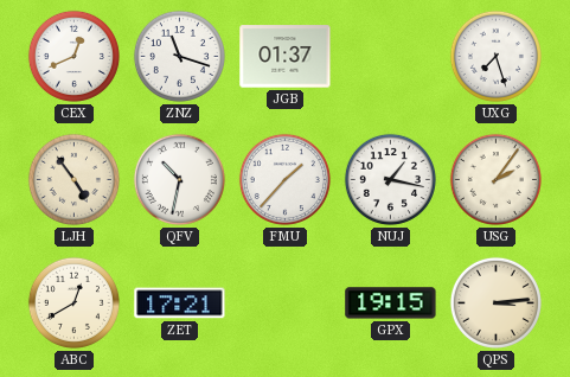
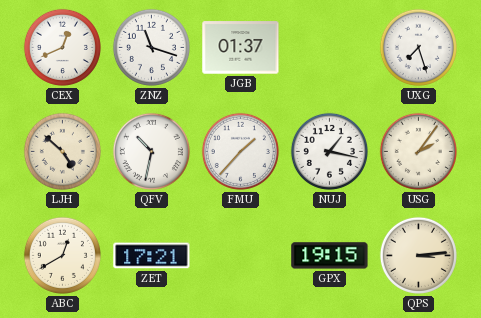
LJH: 4:54 -> 4:52 (62, 151)
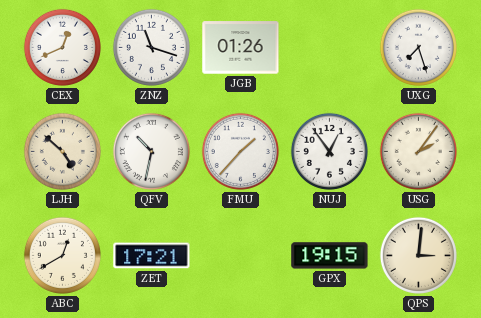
JGB: 01:37 -> 01:26 (241, 48)
NUJ: 1:17 -> 12:54 (329, 151)
QPS: 3:14 -> 3:01 (418, 255)
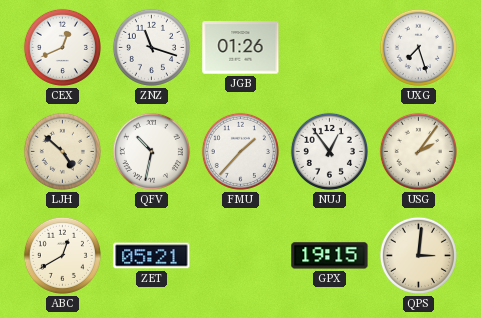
ZET: 17:21 -> 05:21 (152, 256)
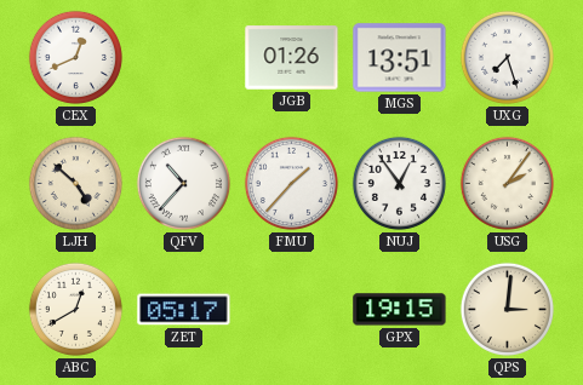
ZNZ: 11:18 -> none (151, 47)
MGS: none -> 13:51 (400, 58)
QFV: 10:32 -> 10:37 (183, 183)
ZET: 05:21 -> 05:17 (184, 310)
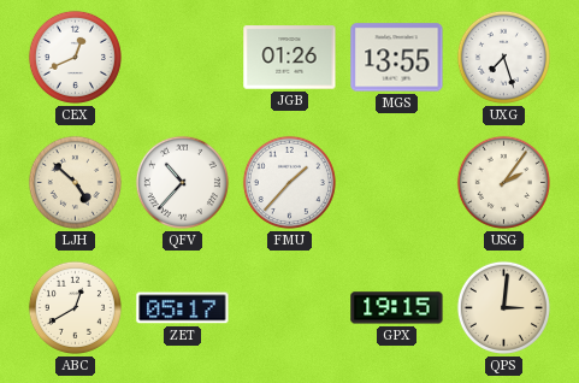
MGS: 13:51 -> 13:55 (397, 58)
NUJ: 12:54 -> none (399, 183)
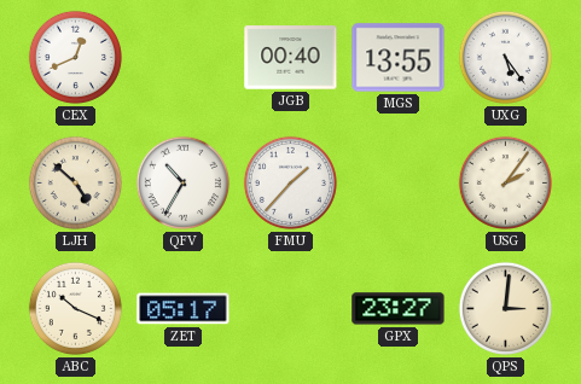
JGB: 01:26 -> 00:40 (291, 58)
UXG: 7:27 -> 5:24 (505, 57)
QFV: 10:37 -> 10:35 (182, 182)
ABC: 12:40 -> 10:19 (75, 308)
GPX: 19:15 -> 23:27 (399, 309)
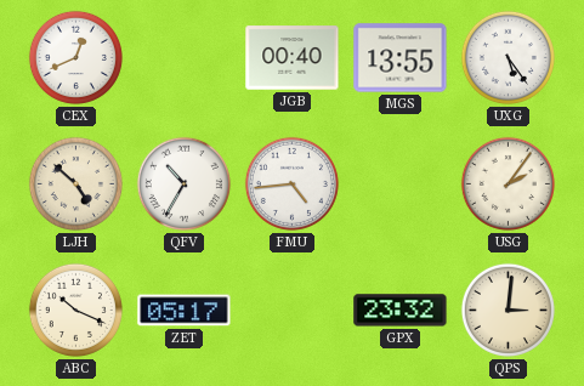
FMU: 1:37 -> 4:44 (291, 183)
GPX: 23:27 -> 23:32 (401, 311)
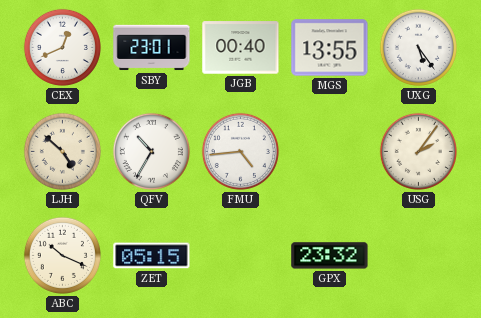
SBY: none -> 23:01 (152, 48)
ZET: 05:17 -> 05:15 (152, 256)
QPS: 3:01 -> none (508, 310)
